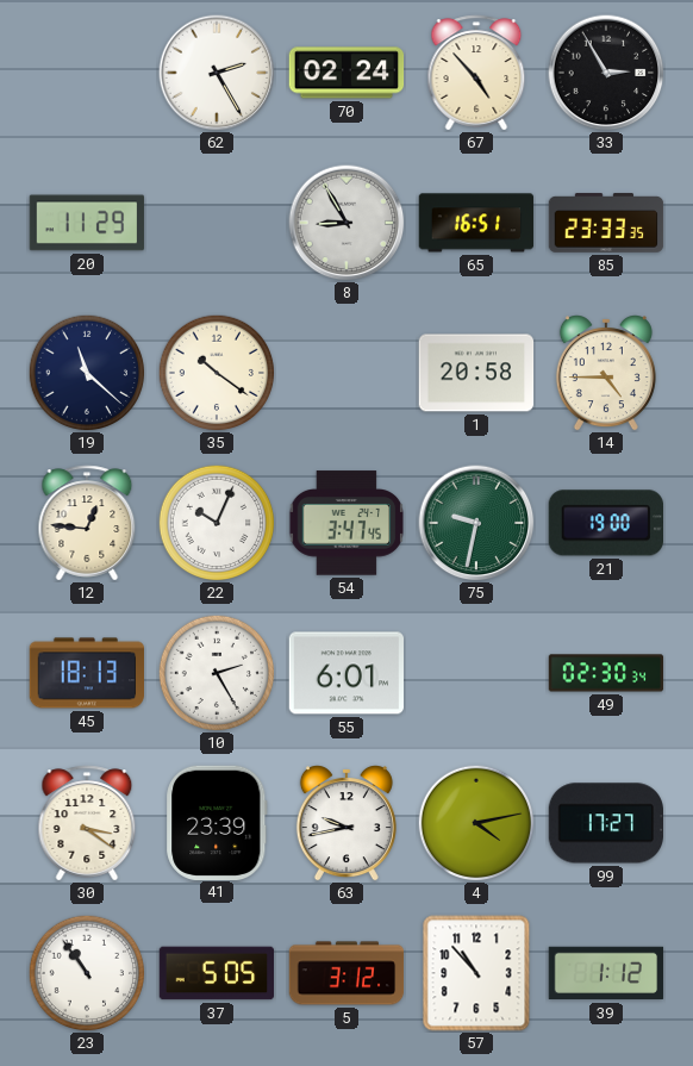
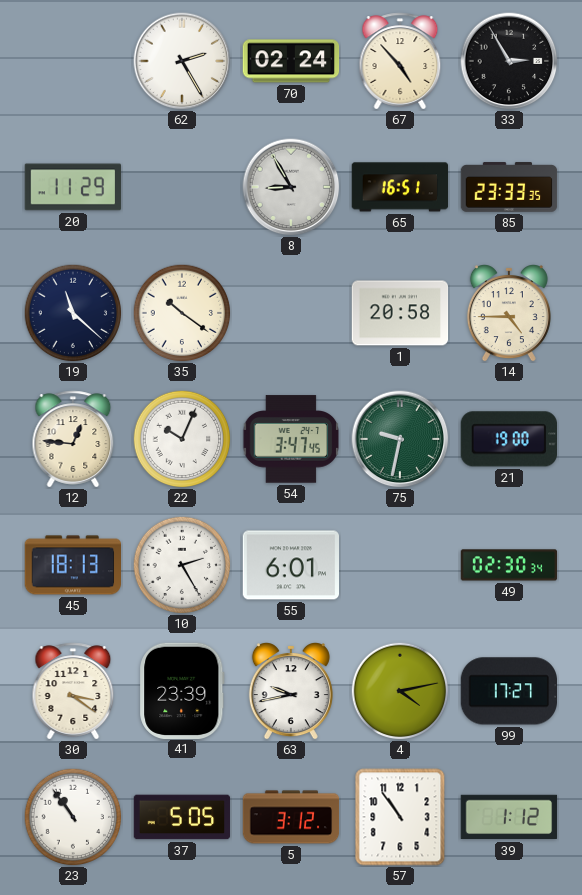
57: 10:53 -> 10:54 (400, 817)
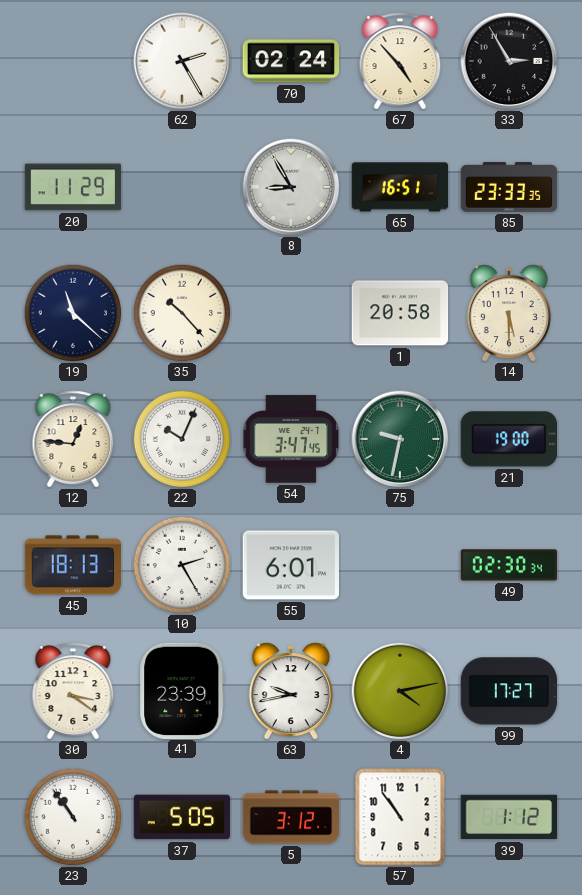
35: 10:21 -> 10:23 (182, 313)
14: 4:45 -> 5:30 (509, 313)
